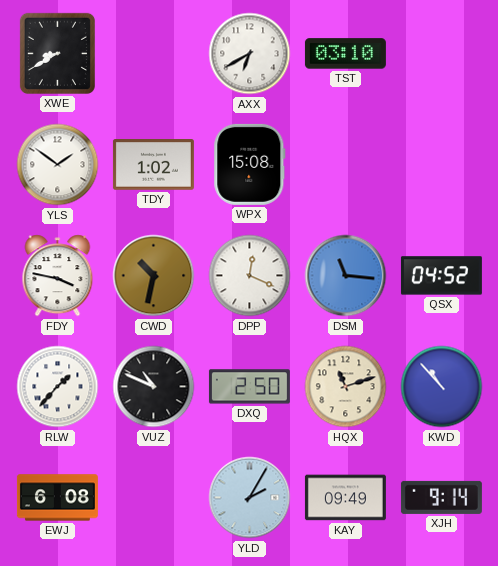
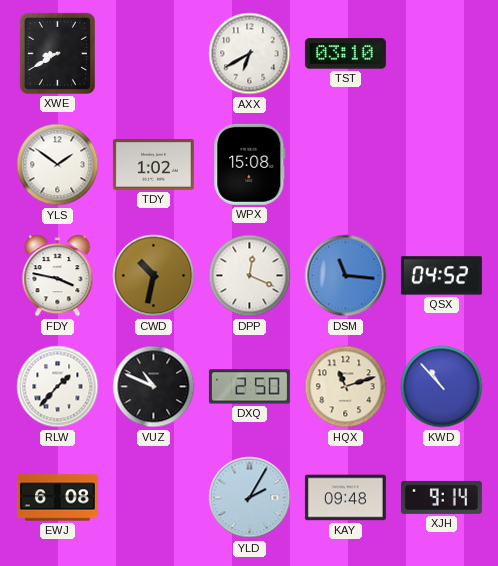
KAY: 09:49 -> 09:48 (345, 498)
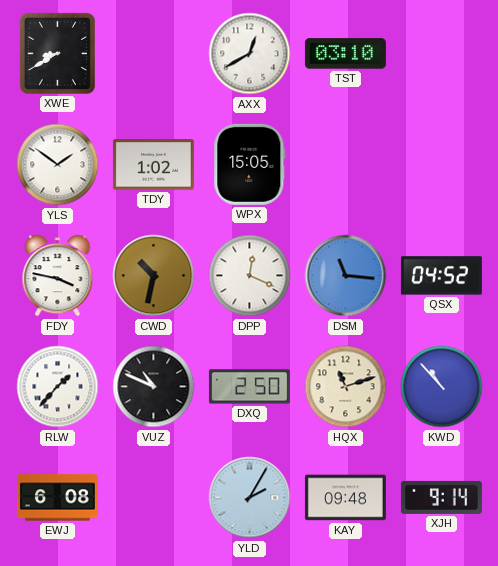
AXX: 6:40 -> 12:40 (250, 54)
WPX: 15:08 -> 15:05 (250, 164)
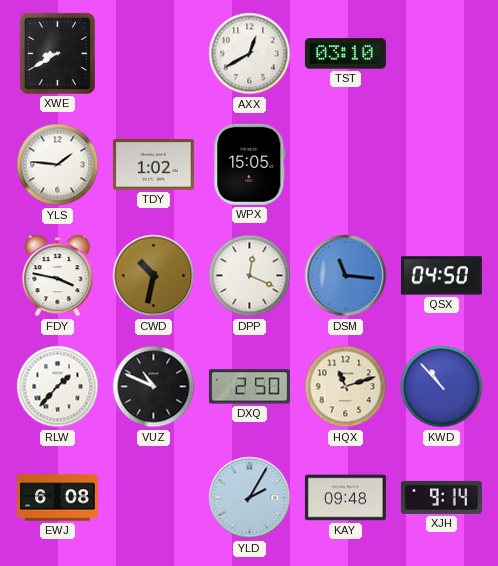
YLS: 1:51 -> 1:46 (58, 165)
QSX: 04:52 -> 04:50 (441, 276)
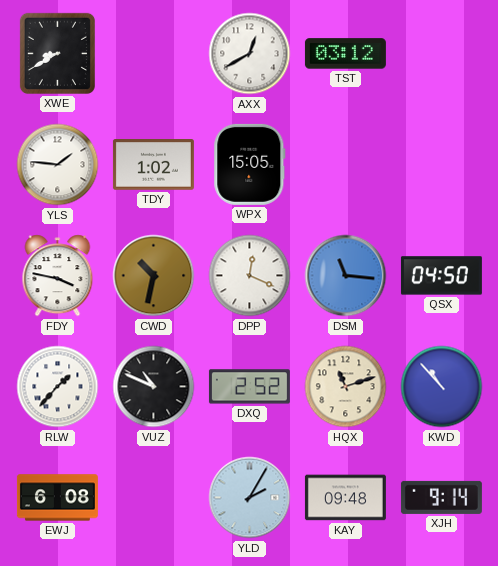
TST: 03:10 -> 03:12 (345, 54)
DXQ: 2:50 -> 2:52 (249, 387)
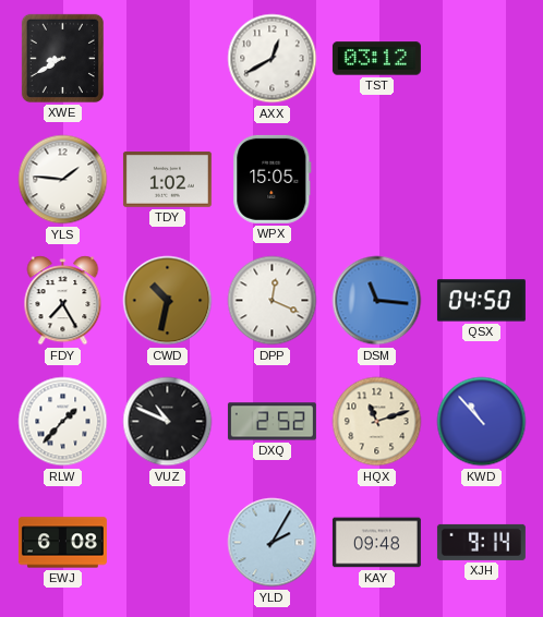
FDY: 3:47 -> 7:25 (63, 301)
